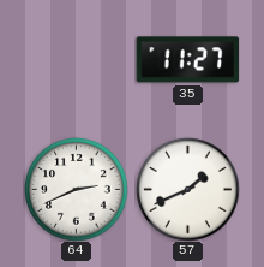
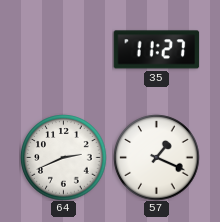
57: 1:41 -> 1:19 (156, 157)
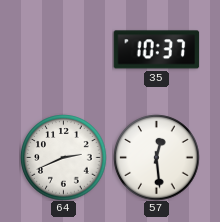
35: 11:27 -> 10:37 (156, 50)
57: 1:19 -> 12:29 (156, 157)
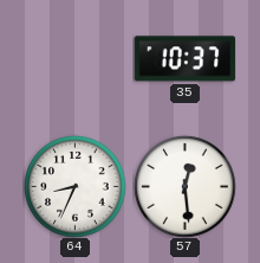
64: 2:41 -> 8:34 (74, 186)
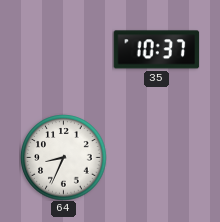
57: 12:29 -> none (184, 186)
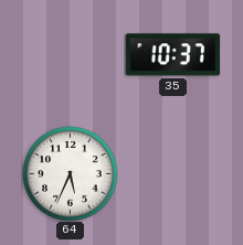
64: 8:34 -> 5:34 (70, 173)
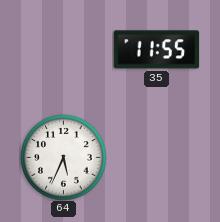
35: 10:37 -> 11:55 (156, 50)
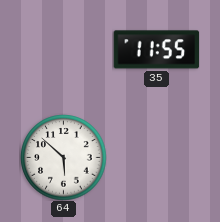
64: 5:34 -> 5:52 (63, 157)
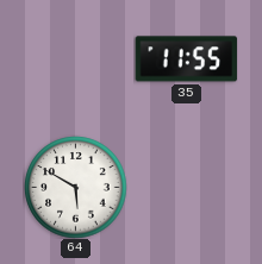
64: 5:52 -> 5:50 (75, 187)
